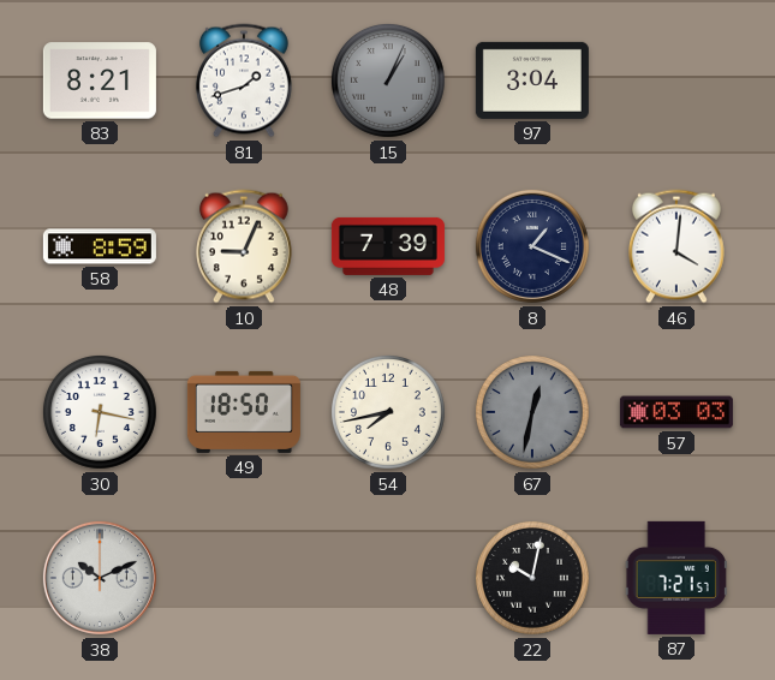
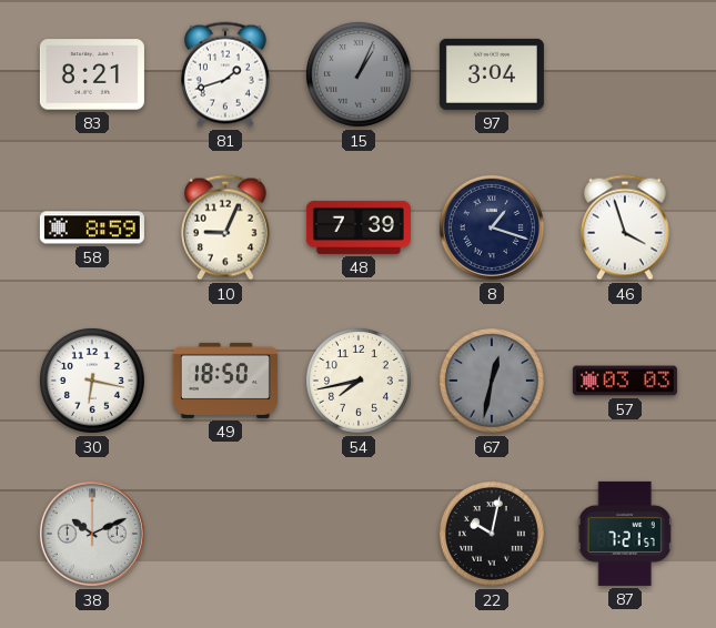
8: 1:19 -> 1:18 (492, 227)
46: 4:01 -> 3:57 (625, 227)
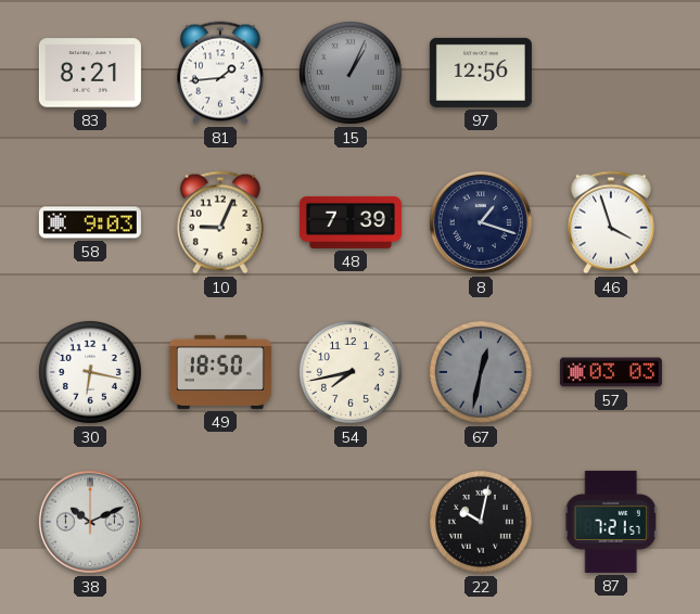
81: 1:42 -> 1:44 (220, 73)
97: 3:04 -> 12:56 (481, 73)
58: 8:59 -> 9:03 (90, 222)
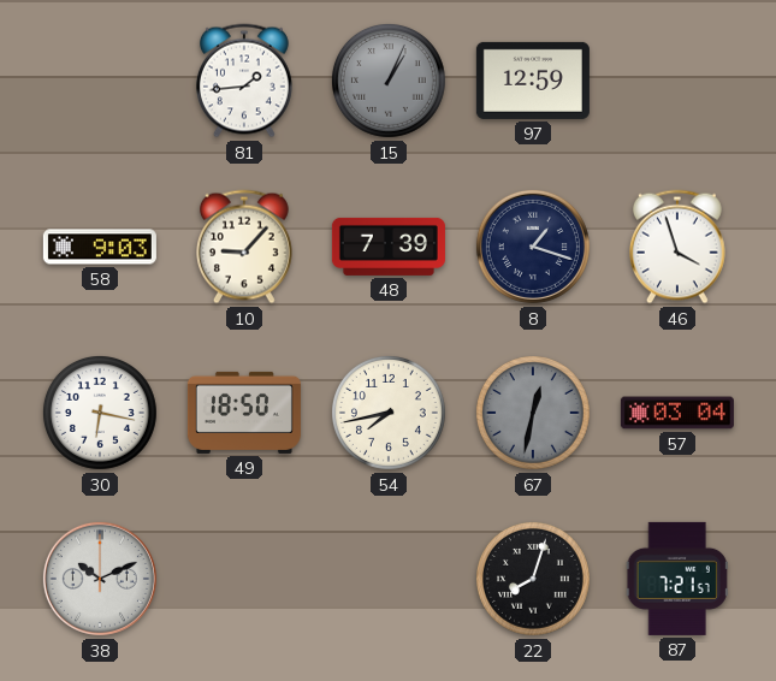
83: 8:21 -> none (90, 73)
97: 12:56 -> 12:59 (533, 81)
10: 9:04 -> 9:07 (244, 247)
57: 03:03 -> 03:04 (677, 413)
22: 10:02 -> 8:03 (533, 579)
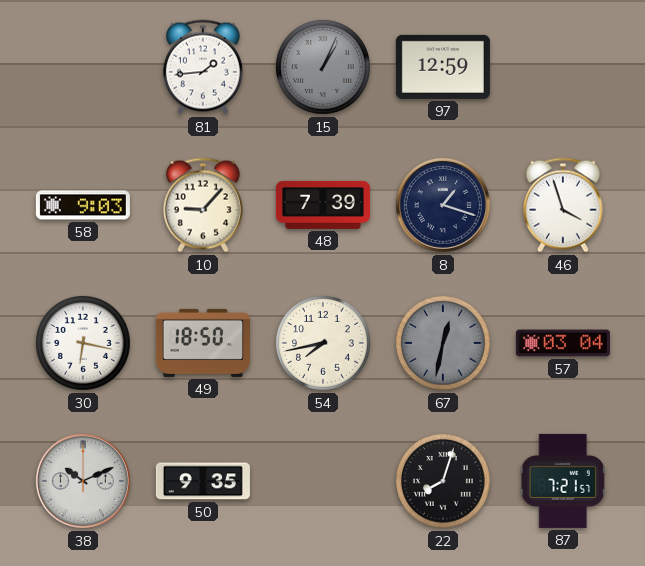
50: none -> 9:35 (203, 481)
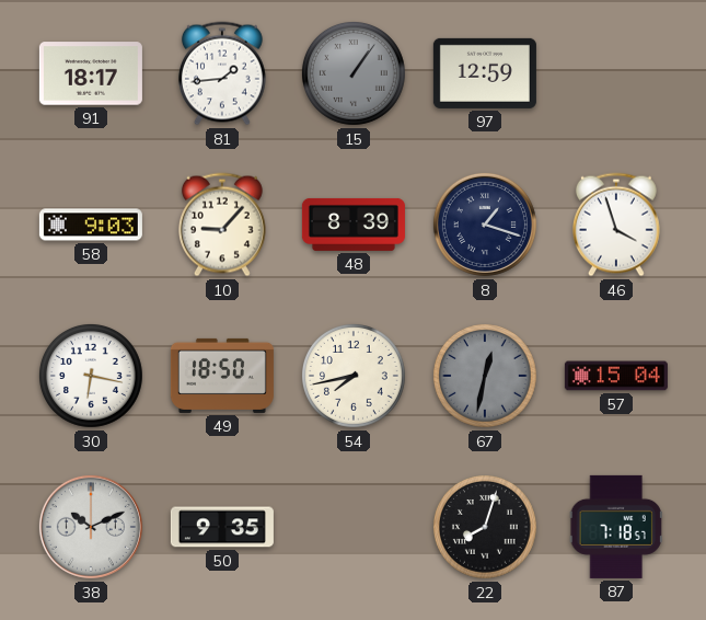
91: none -> 18:17 (91, 73)
15: 1:04 -> 1:06 (354, 73)
48: 7:39 -> 8:39 (354, 225)
57: 03:04 -> 15:04 (616, 376)
87: 7:21 -> 7:18 (616, 527)
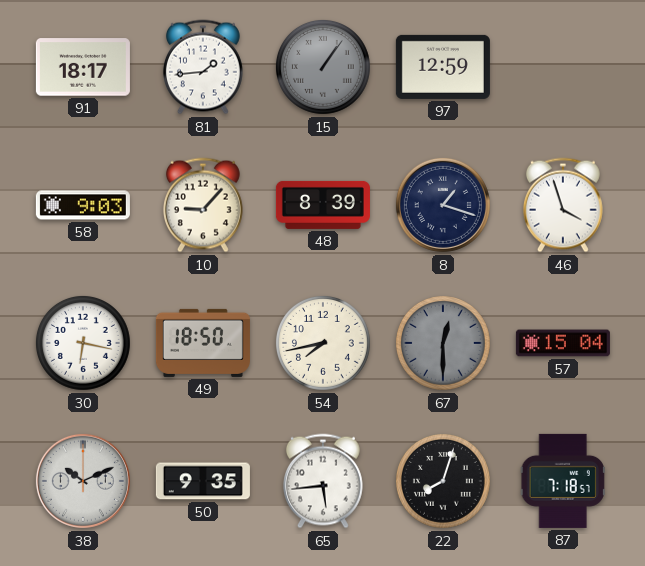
67: 12:32 -> 12:30 (443, 343)
65: none -> 5:44 (323, 481)
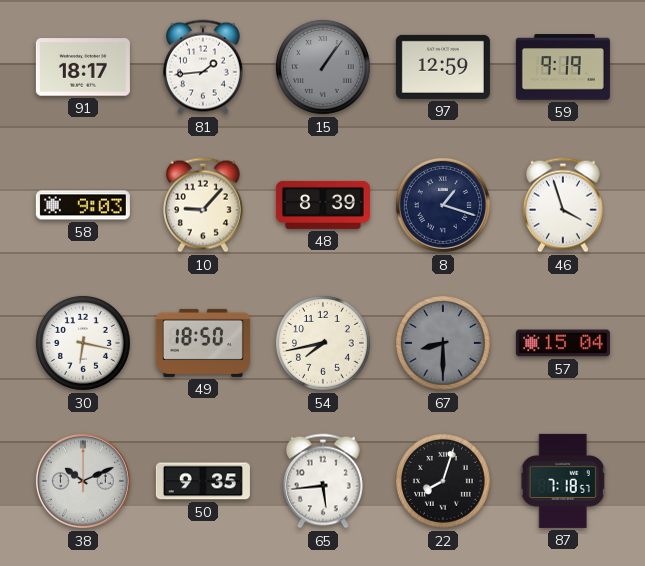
59: none -> 9:19 (563, 67)
67: 12:30 -> 8:30 (443, 343)
